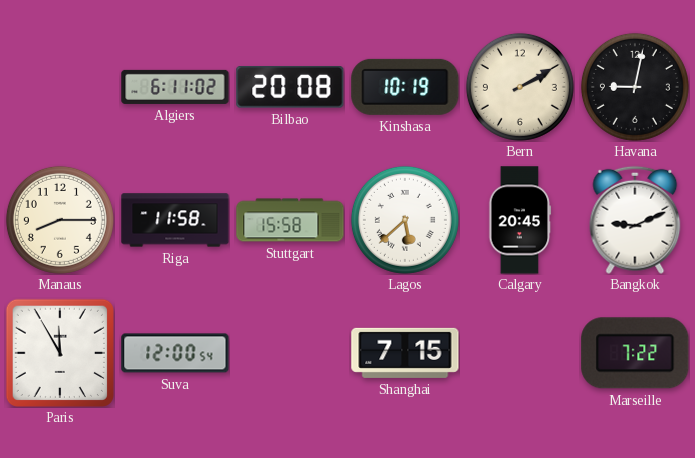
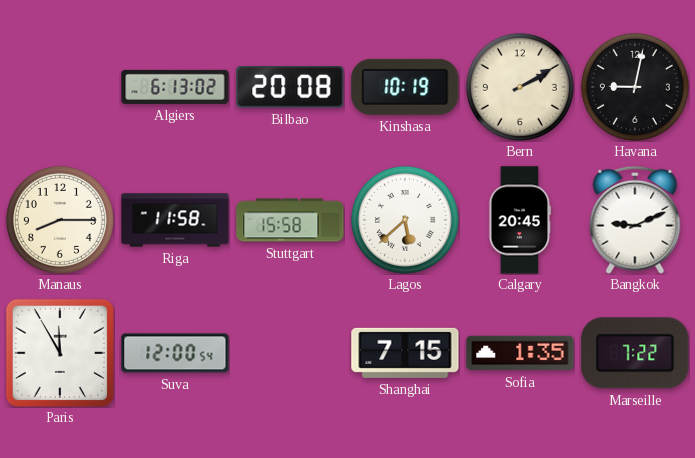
Algiers: 6:11 -> 6:13 (175, 87)
Sofia: none -> 1:35 (520, 353)
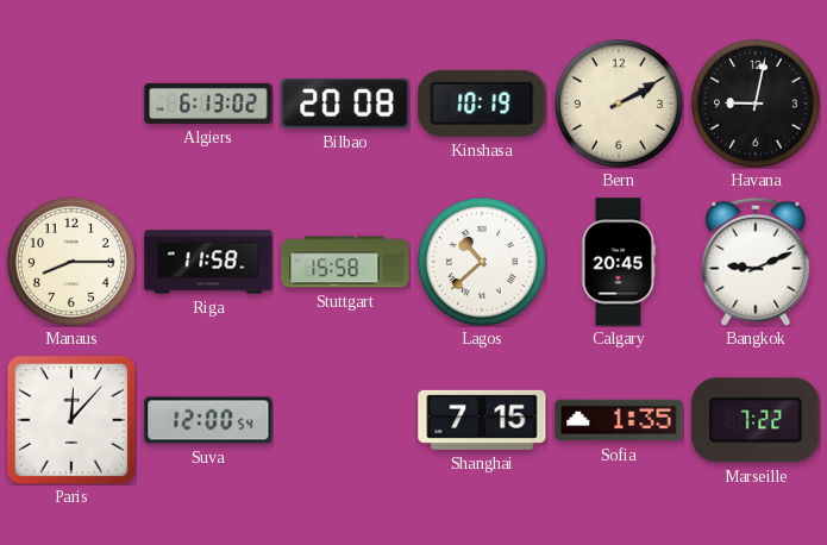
Lagos: 5:38 -> 10:38 (482, 262)
Paris: 11:55 -> 12:07 (71, 420)
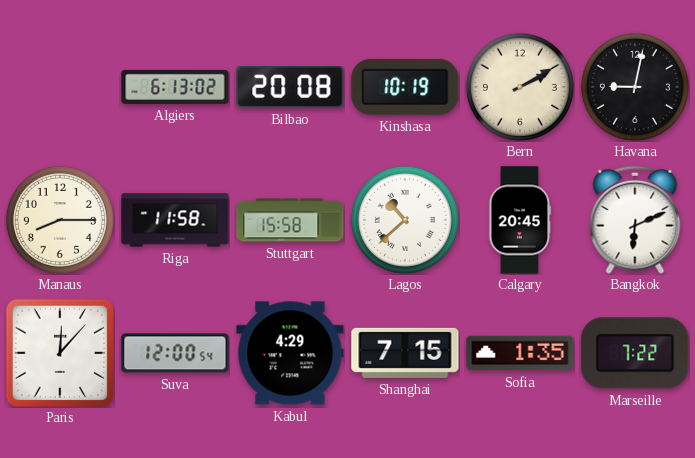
Bangkok: 9:11 -> 6:11 (635, 220)
Kabul: none -> 4:29 (290, 353)
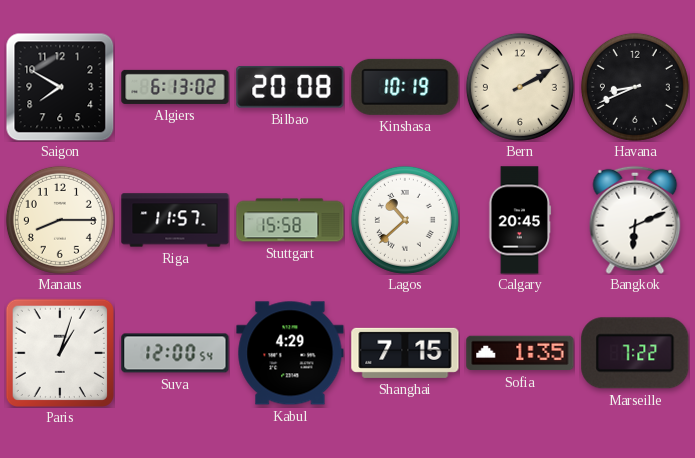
Saigon: none -> 7:50 (60, 87)
Havana: 9:02 -> 8:41 (635, 87)
Riga: 11:58 -> 11:57 (175, 220)
Paris: 12:07 -> 1:03 (60, 353)
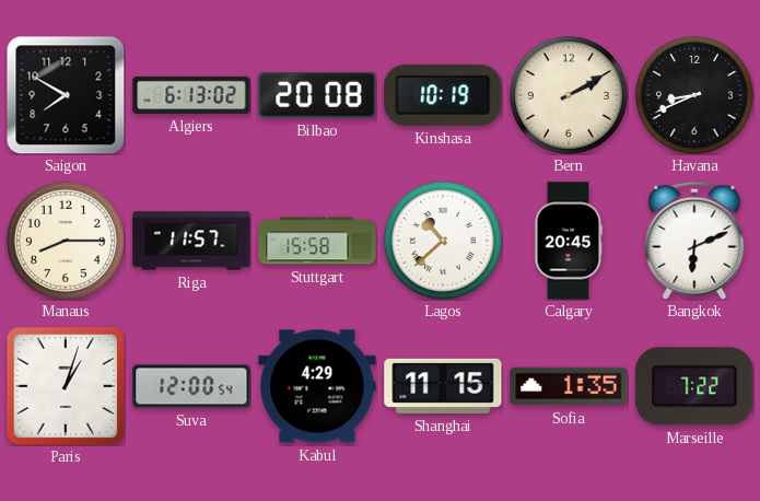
Shanghai: 7:15 -> 11:15 (443, 386)
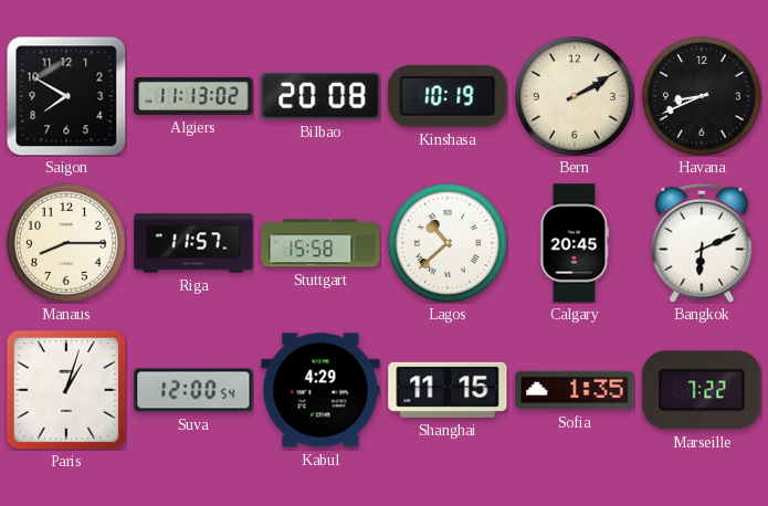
Algiers: 6:13 -> 11:13 (193, 96)
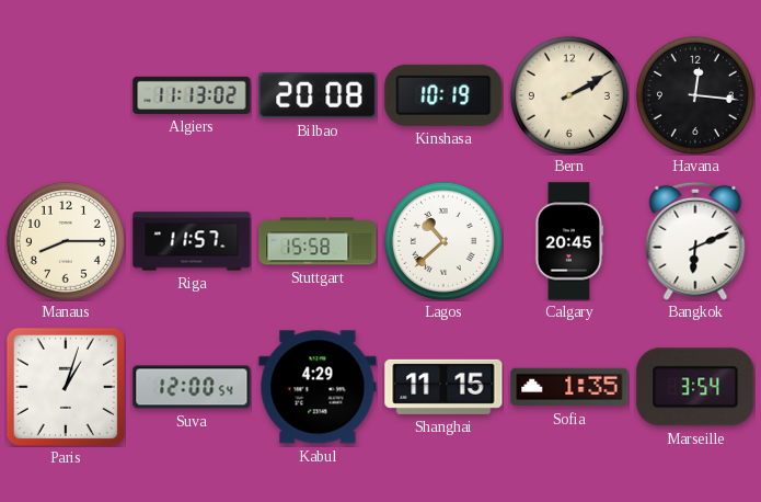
Saigon: 7:50 -> none (66, 96)
Havana: 8:41 -> 12:16 (695, 95)
Marseille: 7:22 -> 3:54 (695, 387)
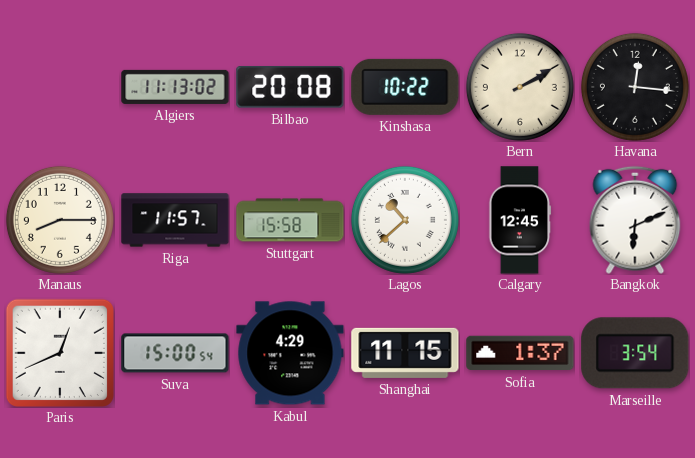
Kinshasa: 10:19 -> 10:22 (405, 87)
Calgary: 20:45 -> 12:45 (520, 220)
Paris: 1:03 -> 12:41 (60, 353)
Suva: 12:00 -> 15:00 (175, 353)
Sofia: 1:35 -> 1:37 (520, 353)
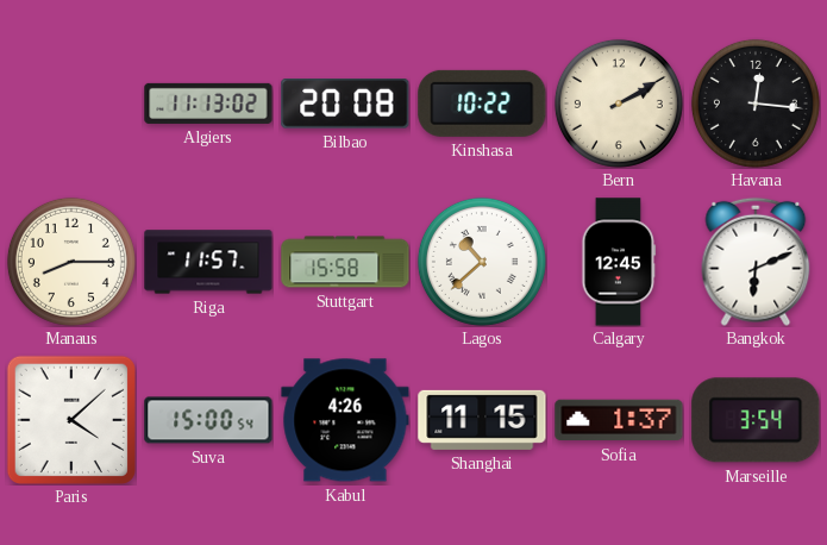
Paris: 12:41 -> 4:08 (71, 420)
Kabul: 4:29 -> 4:26 (345, 420)
